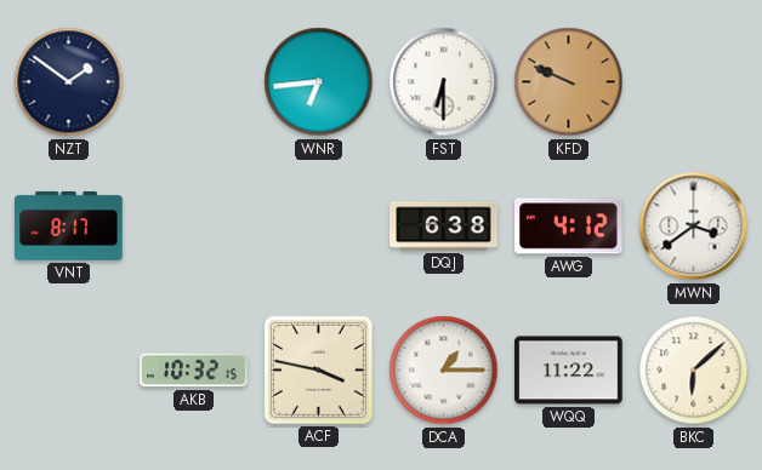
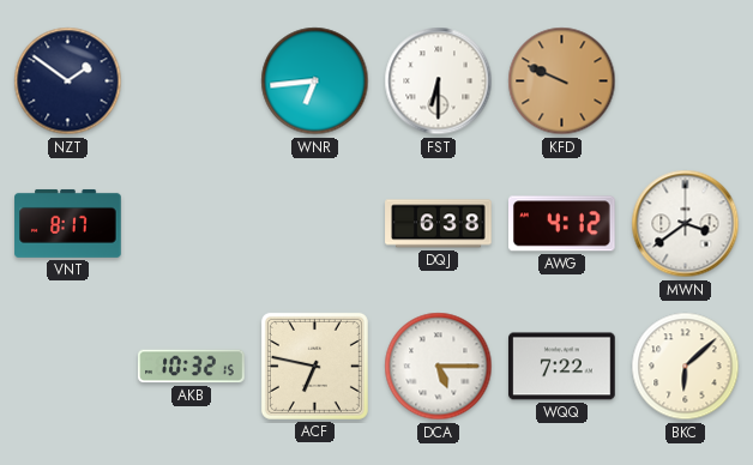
ACF: 3:47 -> 6:47 (314, 366)
DCA: 1:15 -> 5:15 (439, 367)
WQQ: 11:22 -> 7:22 (562, 367)
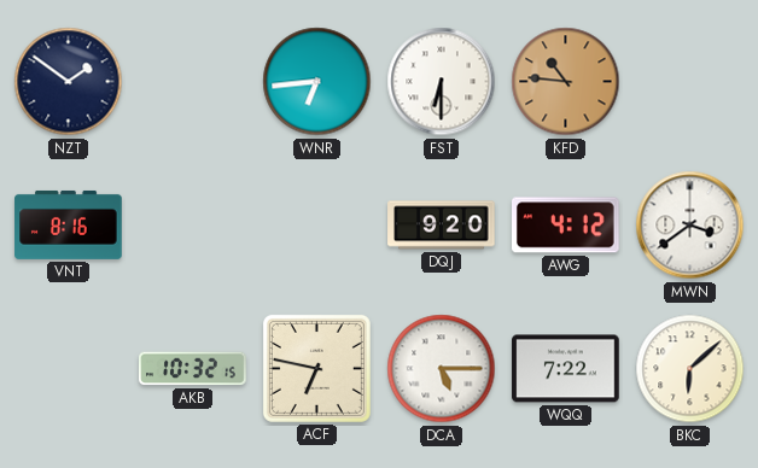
KFD: 9:49 -> 10:46 (566, 82)
VNT: 8:17 -> 8:16 (69, 224)
DQJ: 6:38 -> 9:20 (442, 226)
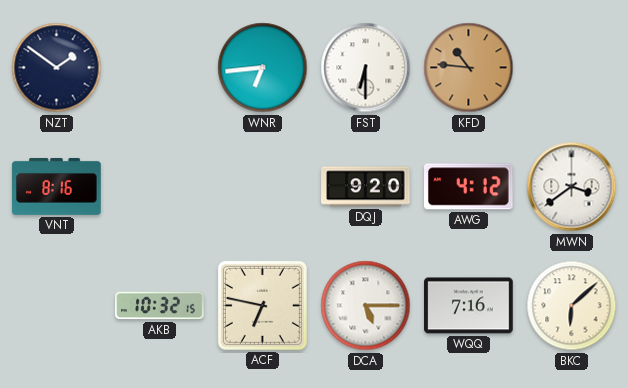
WQQ: 7:22 -> 7:16 (469, 306)
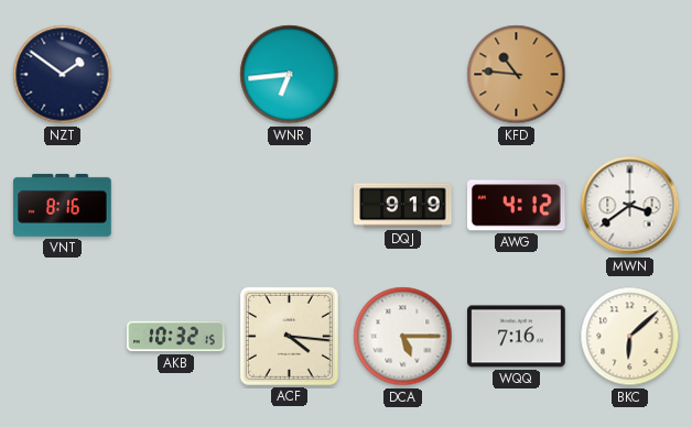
FST: 6:30 -> none (366, 68)
DQJ: 9:20 -> 9:19 (403, 206)
ACF: 6:47 -> 4:16 (289, 336)
